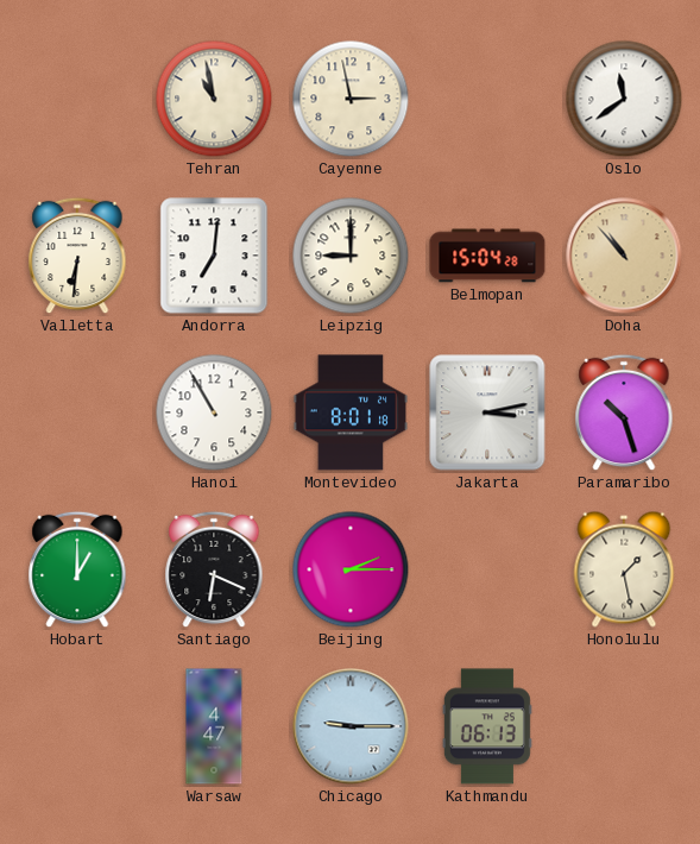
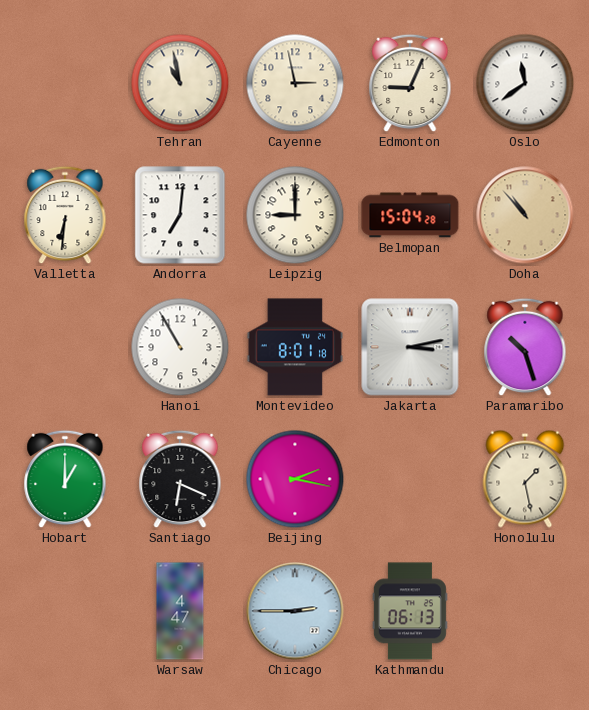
Edmonton: none -> 9:04 (410, 83)
Beijing: 2:15 -> 2:17 (295, 479)
Chicago: 9:15 -> 2:45 (295, 611)
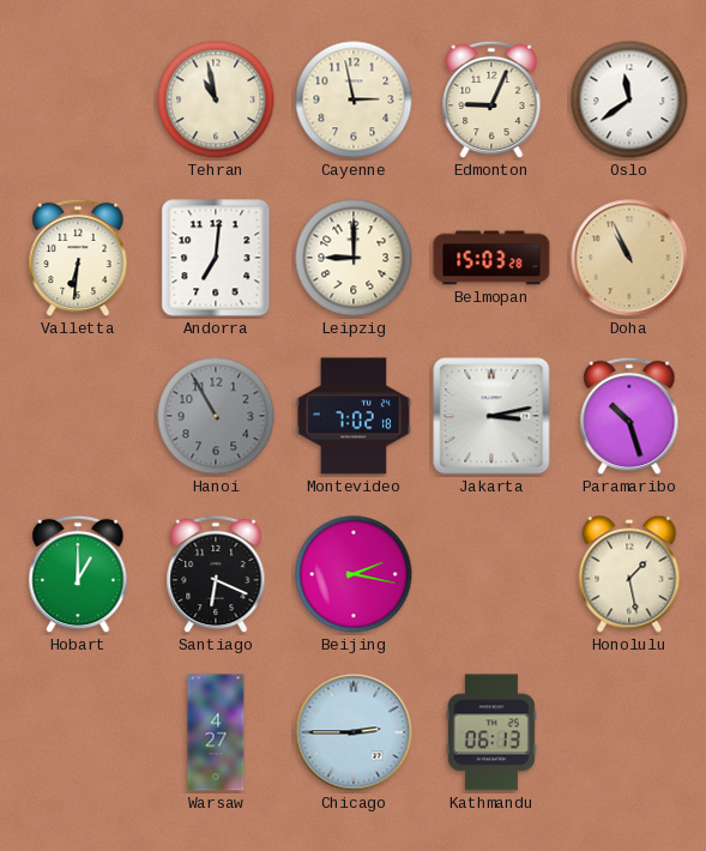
Belmopan: 15:04 -> 15:03 (491, 258)
Doha: 10:53 -> 10:56 (629, 258)
Hanoi dial: white -> grey (216, 416)
Montevideo: 8:01 -> 7:02 (354, 416)
Warsaw: 4:47 -> 4:27 (216, 732)
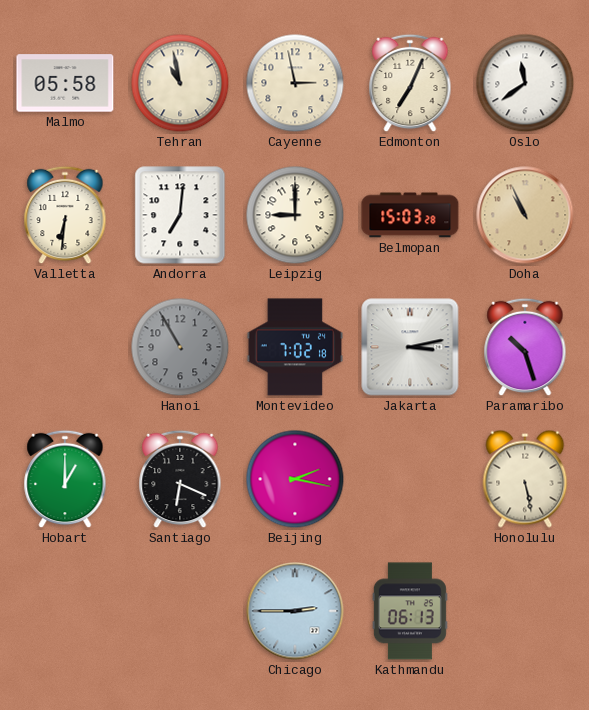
Malmo: none -> 05:58 (65, 83)
Edmonton: 9:04 -> 7:04 (410, 83)
Honolulu: 1:28 -> 5:28 (525, 479)
Warsaw: 4:27 -> none (216, 732)
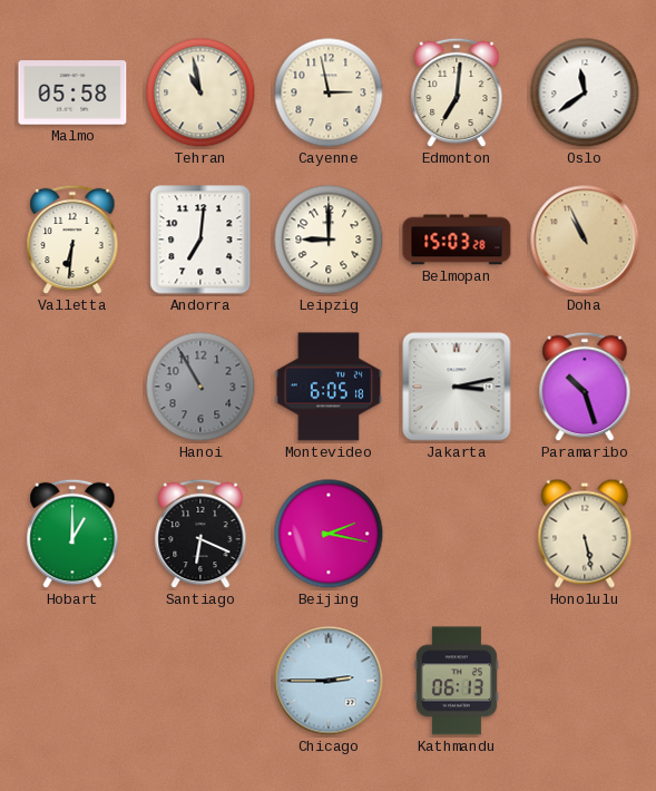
Edmonton: 7:04 -> 7:01 (457, 92)
Montevideo: 7:02 -> 6:05 (329, 387)
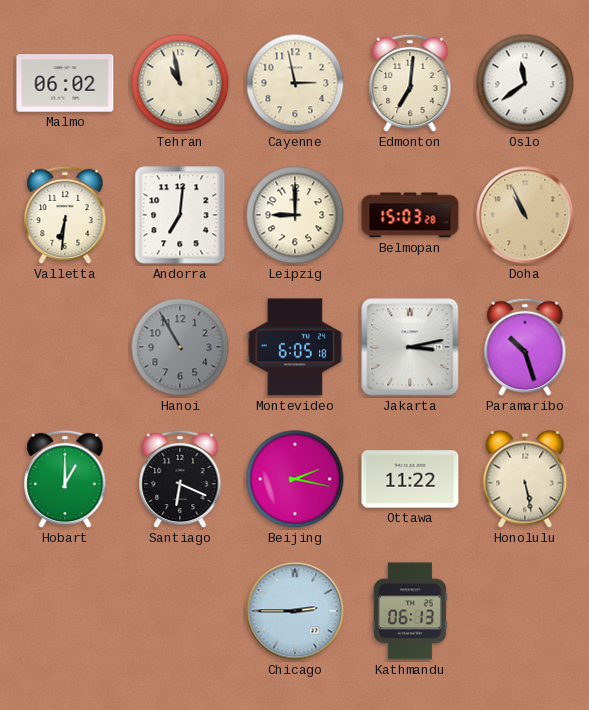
Malmo: 05:58 -> 06:02 (65, 83)
Ottawa: none -> 11:22 (410, 479)
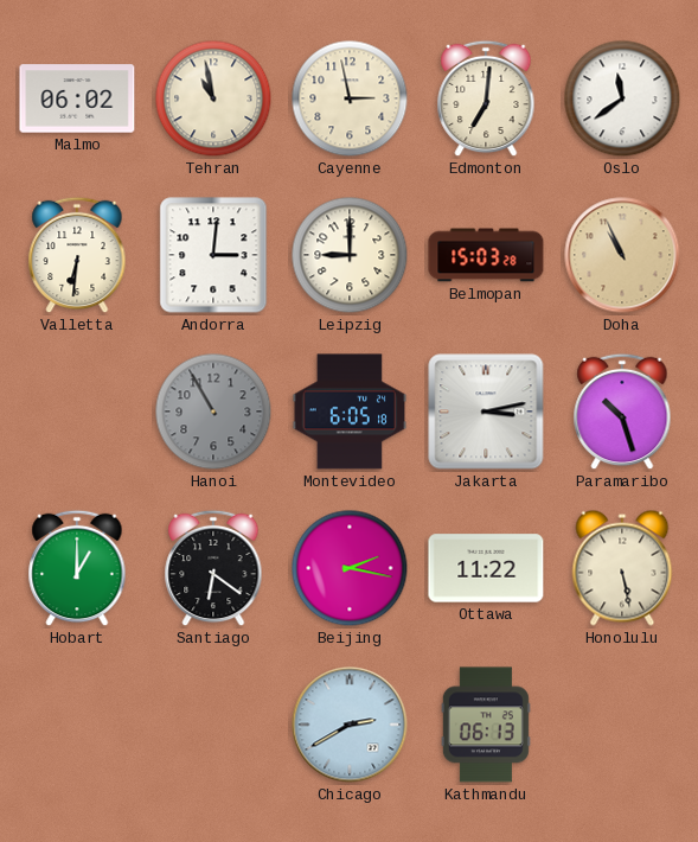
Andorra: 7:01 -> 3:01 (213, 255)
Santiago: 6:19 -> 6:21 (213, 568)
Chicago: 2:45 -> 2:40 (350, 725)
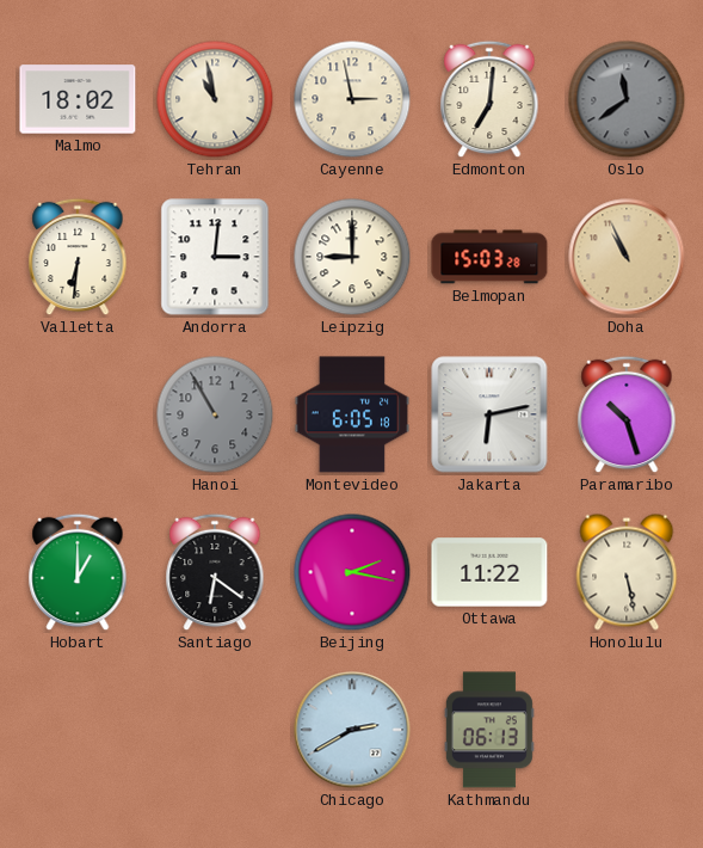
Malmo: 06:02 -> 18:02 (78, 99)
Oslo dial: white -> grey (627, 99)
Jakarta: 3:13 -> 6:13 (489, 414)
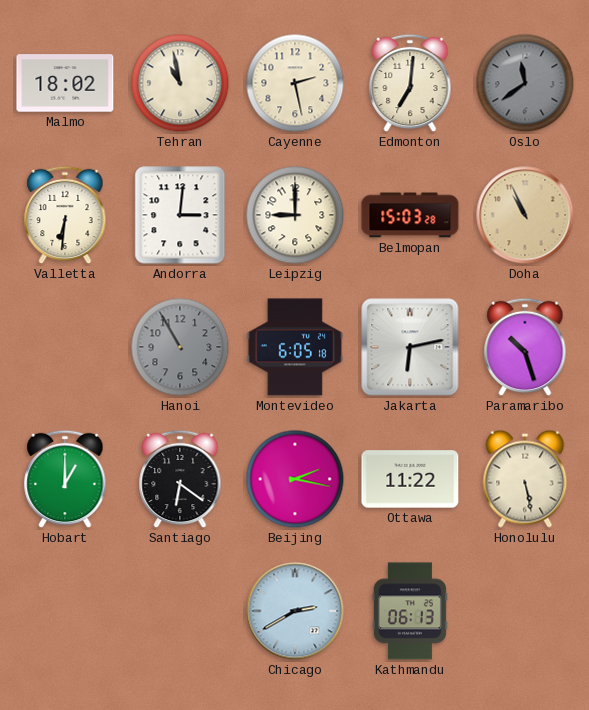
Cayenne: 2:58 -> 2:28 (295, 83)
